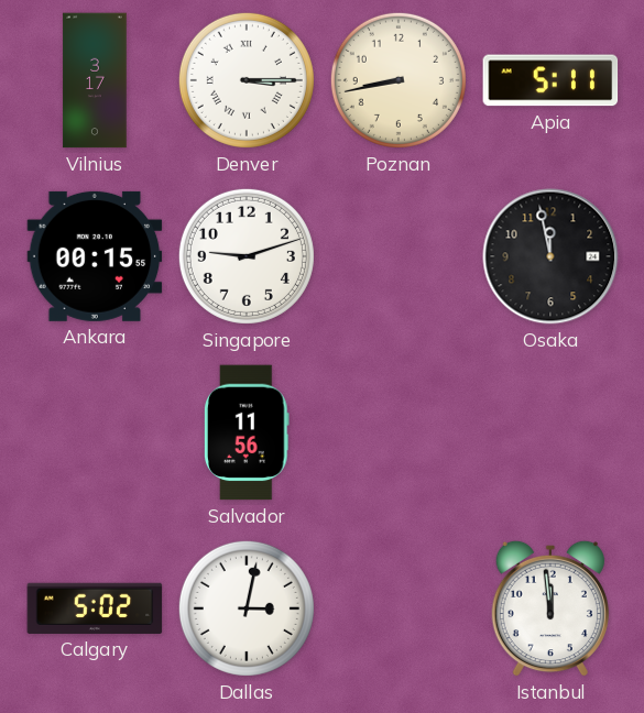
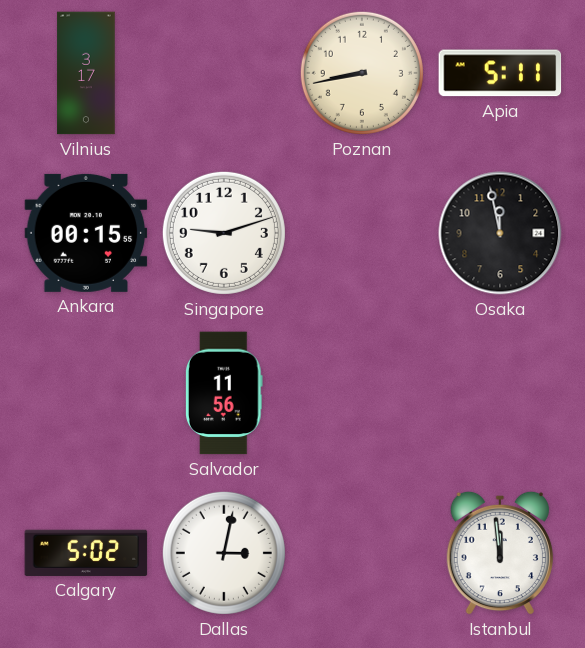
Denver: 3:15 -> none (247, 80)
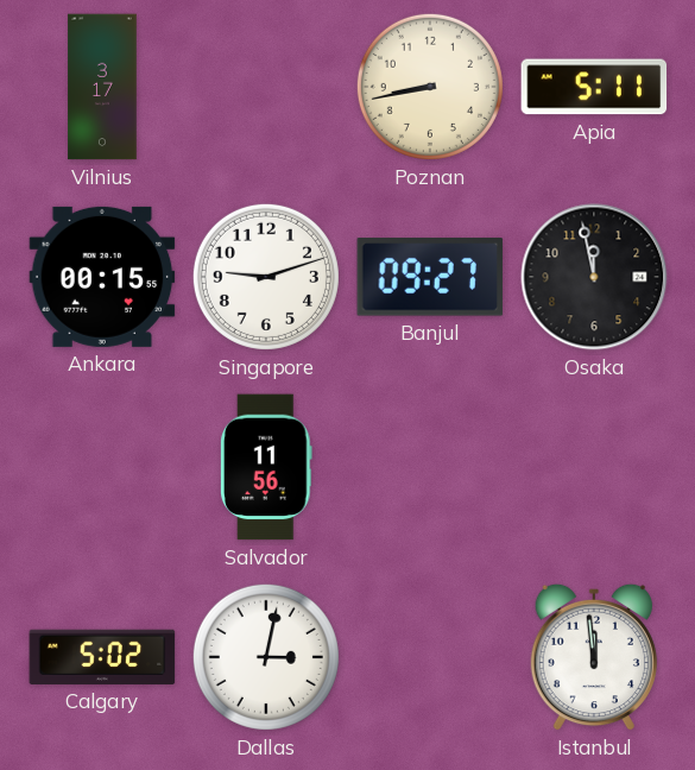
Banjul: none -> 09:27 (430, 277)
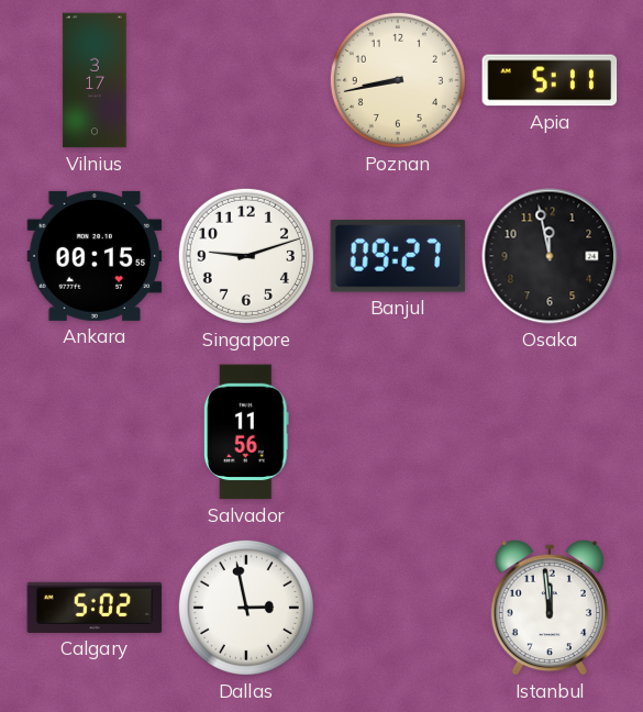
Dallas: 3:02 -> 2:58 (246, 608)
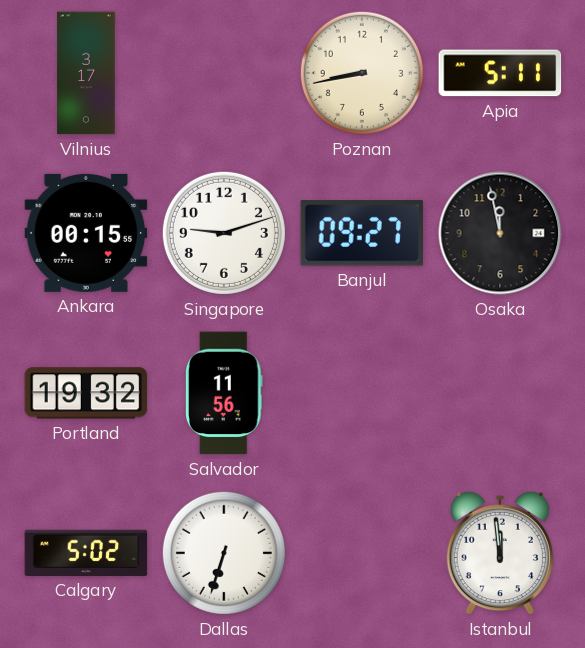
Portland: none -> 19:32 (86, 393)
Dallas: 2:58 -> 6:33 (224, 553)
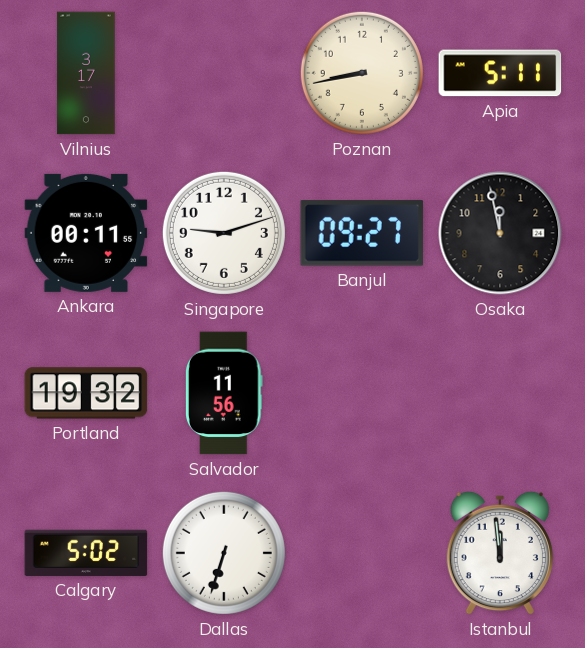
Ankara: 00:15 -> 00:11 (86, 233)
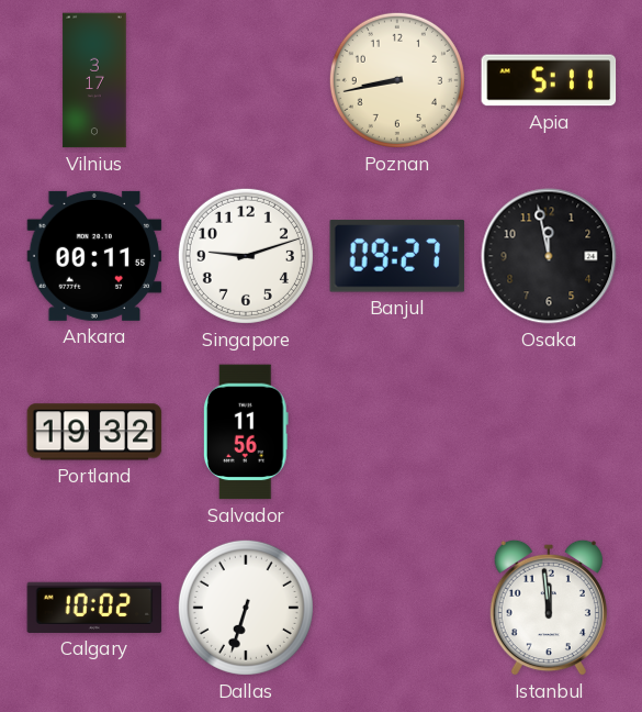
Calgary: 5:02 -> 10:02 (94, 608)
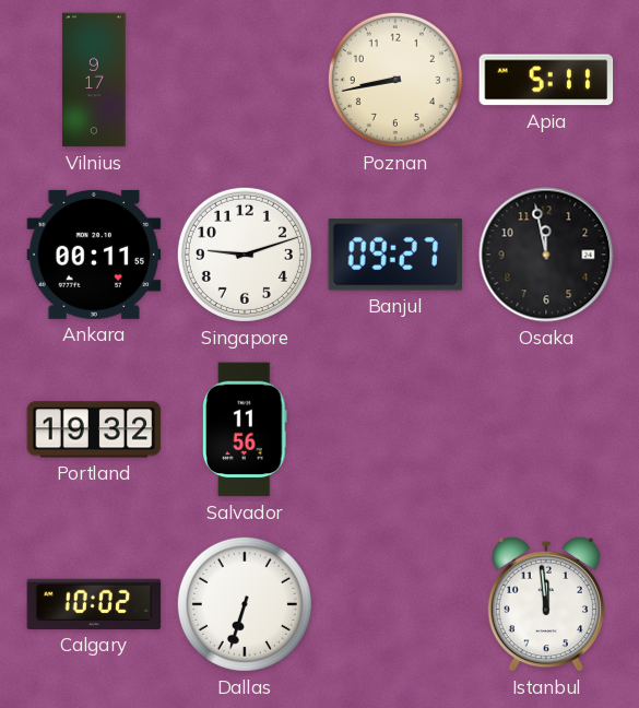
Vilnius: 3:17 -> 9:17 (94, 80)
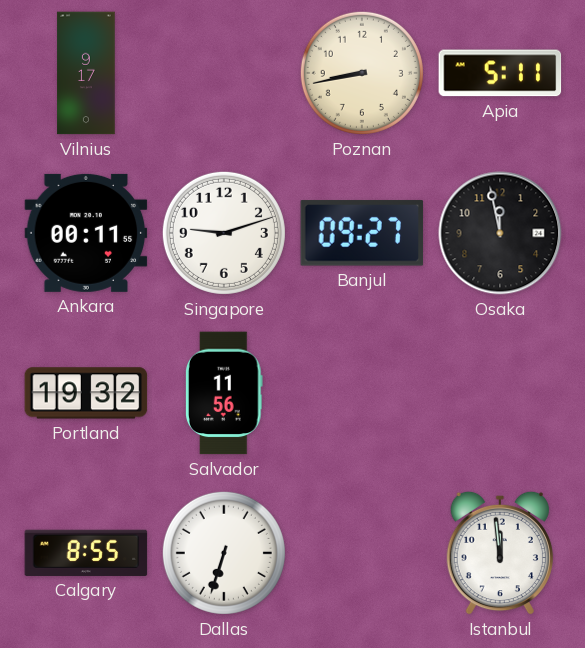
Calgary: 10:02 -> 8:55 (86, 553)
